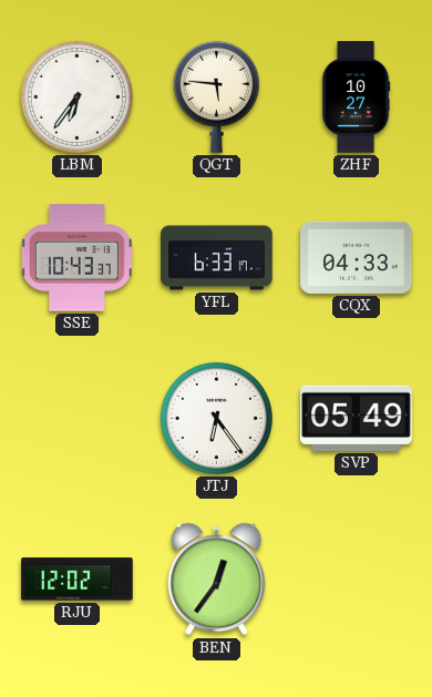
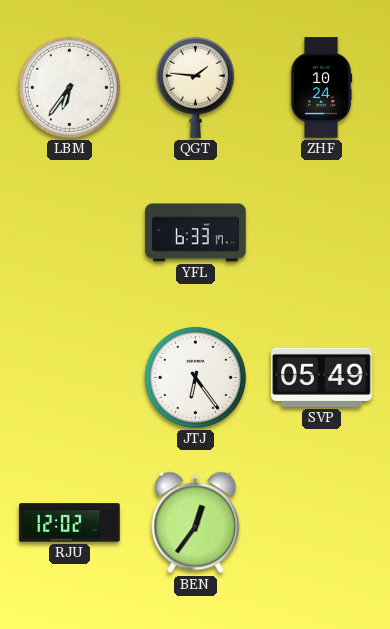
QGT: 5:46 -> 1:46 (195, 87)
ZHF: 10:27 -> 10:24 (321, 88)
SSE: 10:43 -> none (76, 258)
CQX: 04:33 -> none (357, 257)
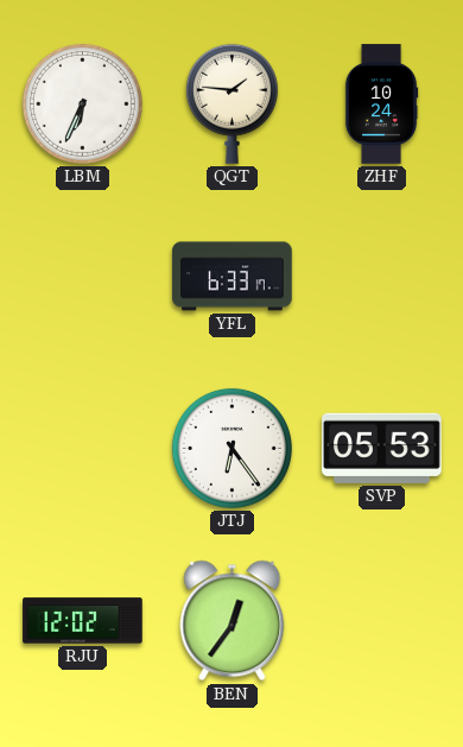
LBM: 6:36 -> 6:34 (82, 103)
SVP: 05:49 -> 05:53 (382, 448)
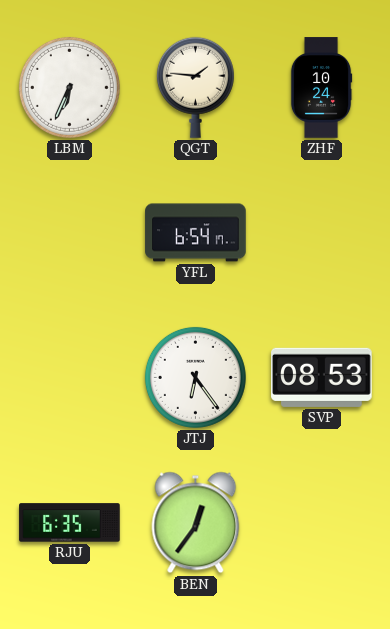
YFL: 6:33 -> 6:54 (196, 233)
SVP: 05:53 -> 08:53 (322, 377)
RJU: 12:02 -> 6:35 (70, 523)
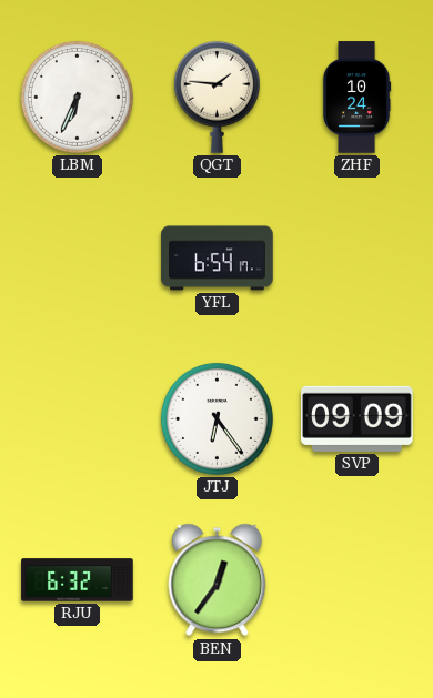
SVP: 08:53 -> 09:09 (358, 418)
RJU: 6:35 -> 6:32 (78, 580)
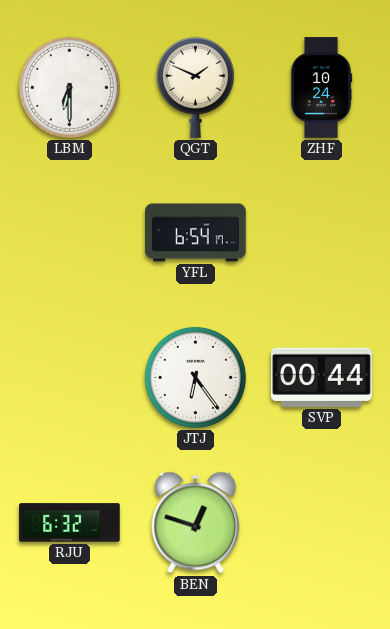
LBM: 6:34 -> 6:30 (69, 87)
QGT: 1:46 -> 1:49 (195, 87)
SVP: 09:09 -> 00:44 (322, 377)
BEN: 12:36 -> 12:48 (196, 523)
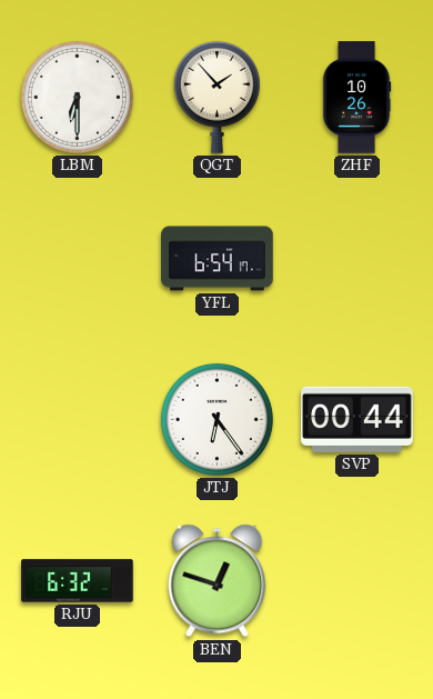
QGT: 1:49 -> 1:53 (216, 97)
ZHF: 10:24 -> 10:26 (356, 98)
